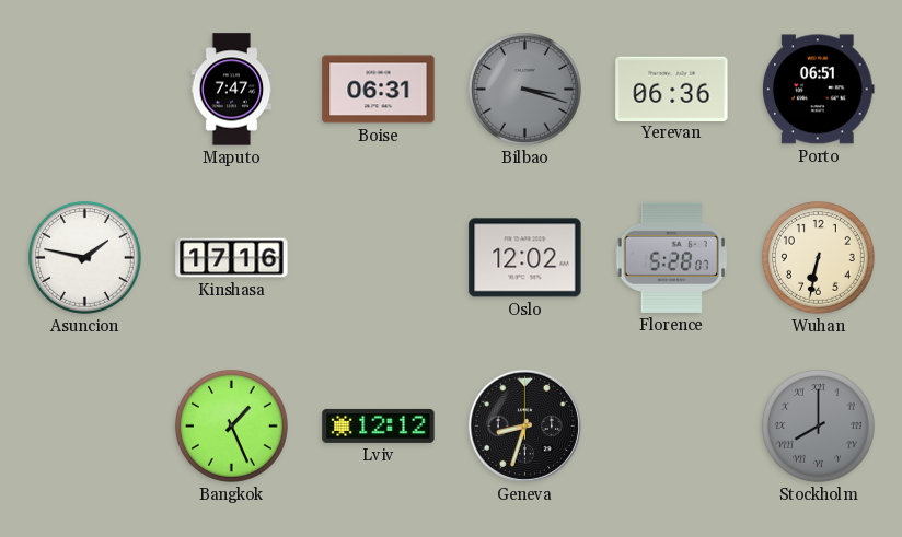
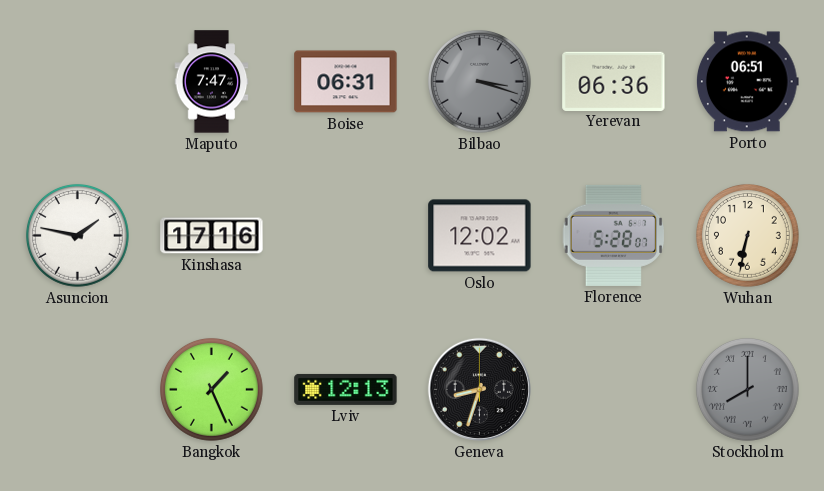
Lviv: 12:12 -> 12:13 (346, 389)
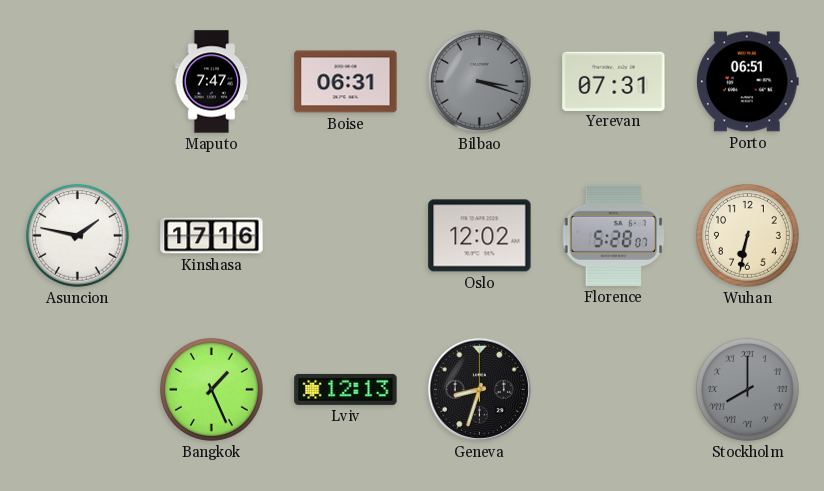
Yerevan: 06:36 -> 07:31 (614, 81)
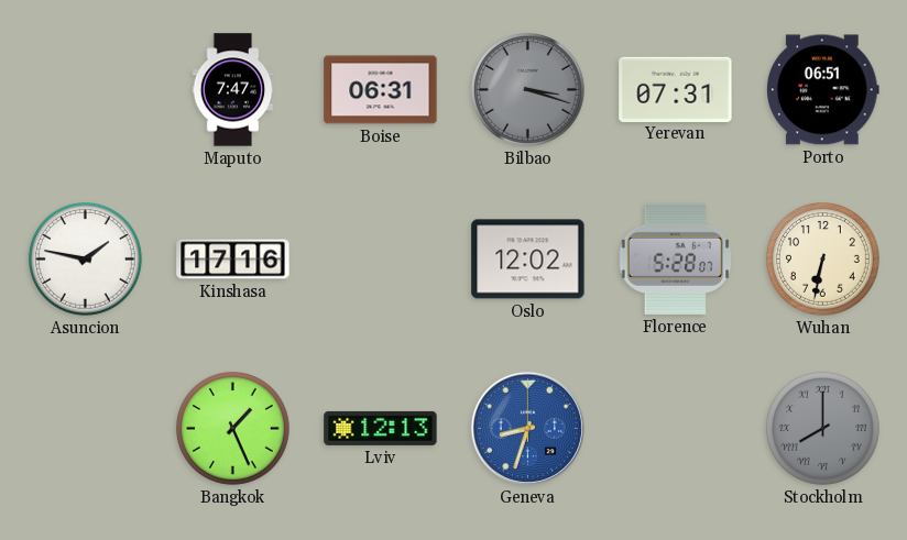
Geneva dial: black -> blue (527, 428)
